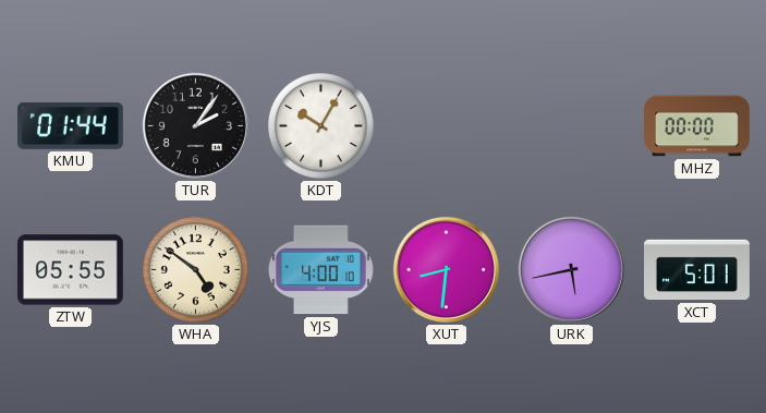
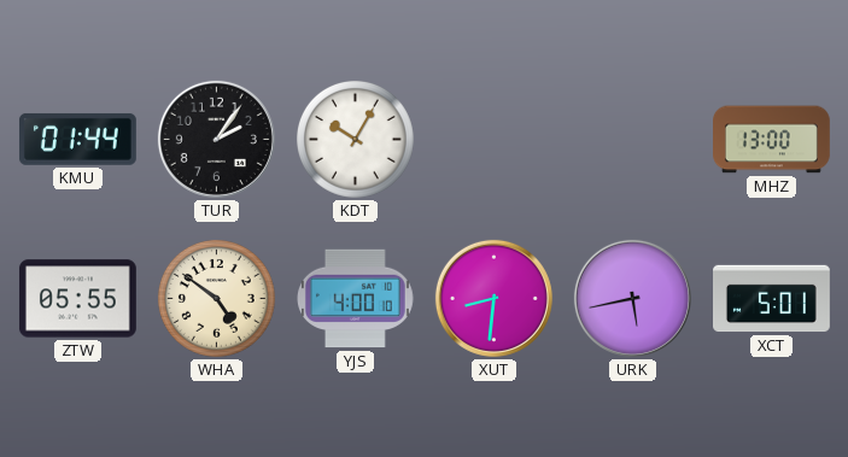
MHZ: 00:00 -> 13:00 (772, 140)
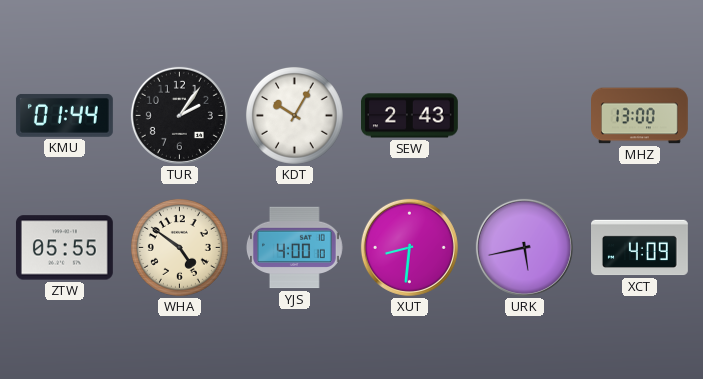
SEW: none -> 2:43 (410, 116)
XCT: 5:01 -> 4:09 (640, 248)
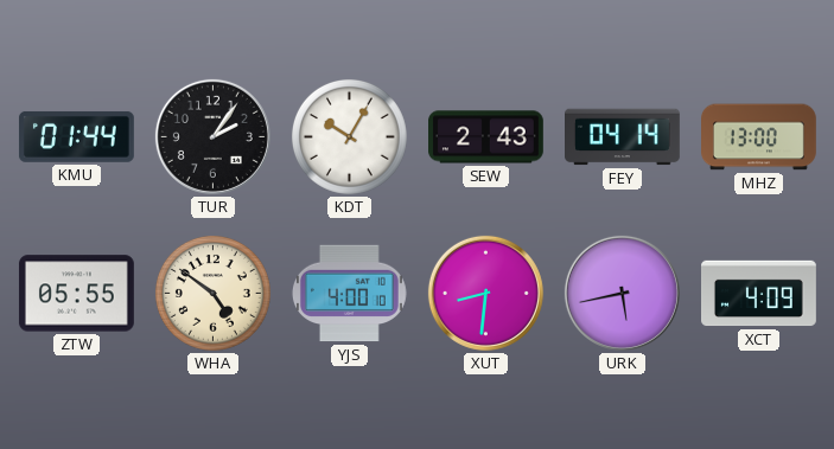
FEY: none -> 04:14 (623, 137)
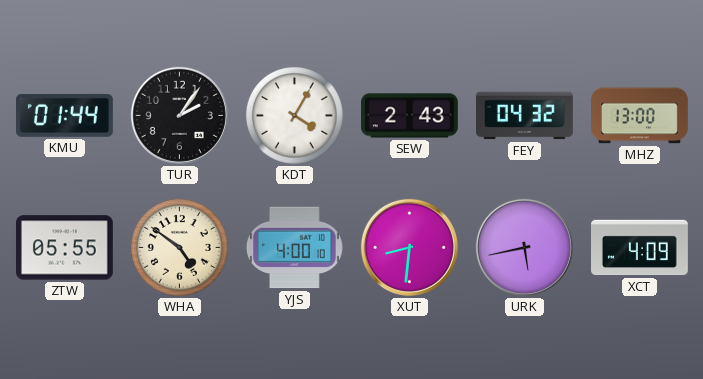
KDT: 10:05 -> 4:05 (294, 115)
FEY: 04:14 -> 04:32 (525, 116)
